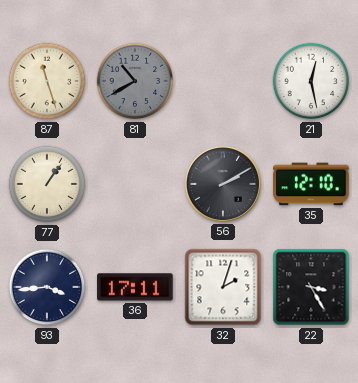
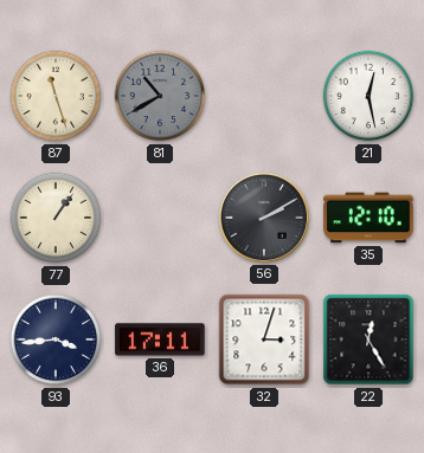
32: 2:03 -> 3:03 (264, 339)
22: 3:25 -> 12:25 (368, 339)
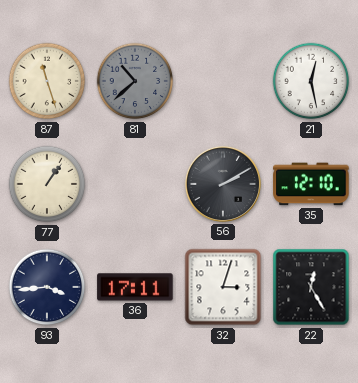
81: 10:40 -> 10:38 (135, 81)
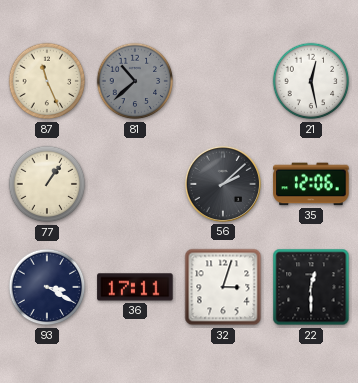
87: 11:27 -> 11:26 (47, 81)
56: 2:10 -> 2:08 (223, 184)
35: 12:10 -> 12:06 (311, 184)
93: 3:44 -> 3:20 (47, 287)
22: 12:25 -> 12:30 (311, 287)
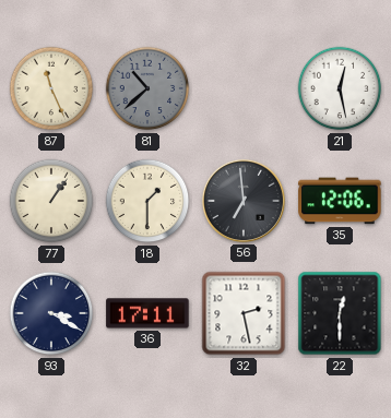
18: none -> 1:30 (147, 201)
56: 2:08 -> 6:59 (244, 201)
32: 3:03 -> 2:28 (244, 313)
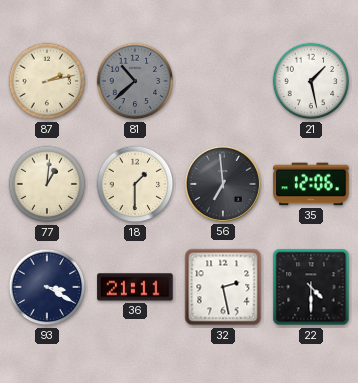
87: 11:26 -> 2:13 (47, 81)
21: 12:28 -> 1:28 (311, 81)
77: 1:06 -> 1:01 (47, 184)
36: 17:11 -> 21:11 (135, 287)
22: 12:30 -> 4:30 (311, 287)
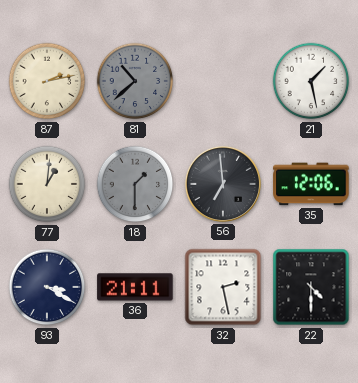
18 dial: cream -> grey (135, 184)
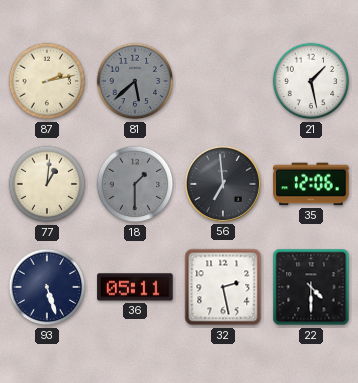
81: 10:38 -> 5:38 (135, 81)
93: 3:20 -> 5:27 (47, 287)
36: 21:11 -> 05:11 (135, 287)
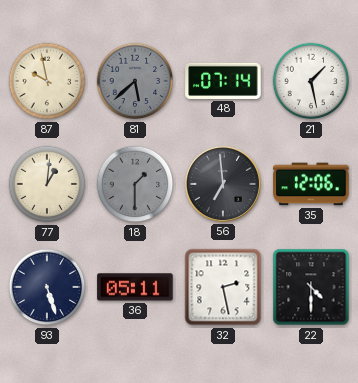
87: 2:13 -> 9:58 (47, 81)
48: none -> 07:14 (223, 81)
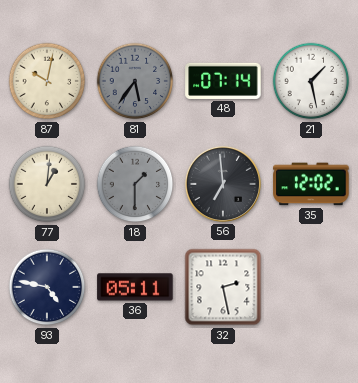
87: 9:58 -> 10:02 (47, 81)
81: 5:38 -> 5:36 (135, 81)
35: 12:06 -> 12:02 (311, 184)
93: 5:27 -> 4:47 (47, 287)
22: 4:30 -> none (311, 287)
